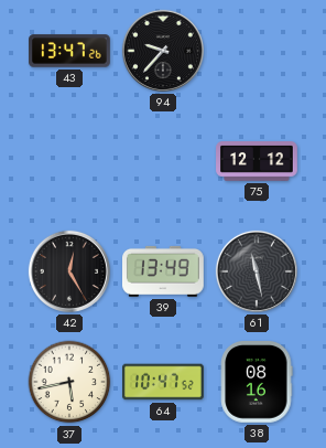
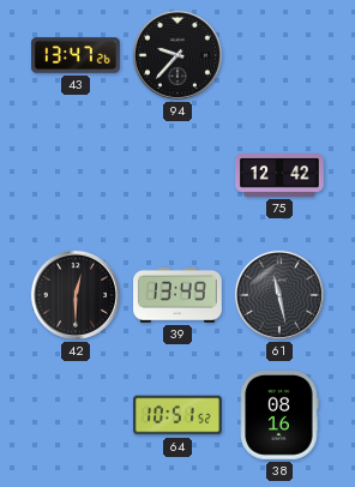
75: 12:12 -> 12:42 (279, 176)
42: 12:25 -> 12:30 (76, 295)
37: 5:43 -> none (69, 382)
64: 10:47 -> 10:51 (179, 415)
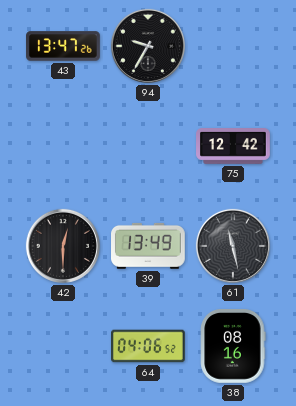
94: 9:37 -> 9:35 (148, 46)
64: 10:51 -> 04:06 (149, 346)
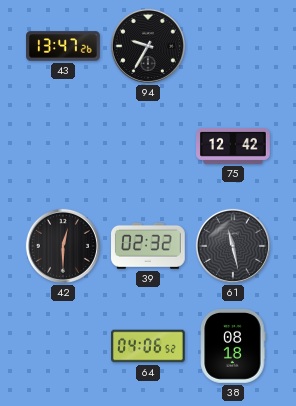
39: 13:49 -> 02:32 (149, 246)
38: 08:16 -> 08:18 (233, 347)
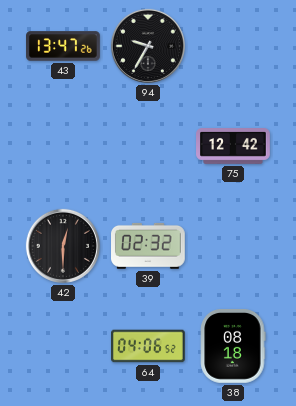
61: 11:28 -> none (233, 246)
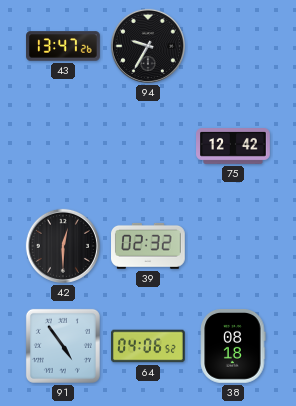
91: none -> 4:54 (63, 346)
